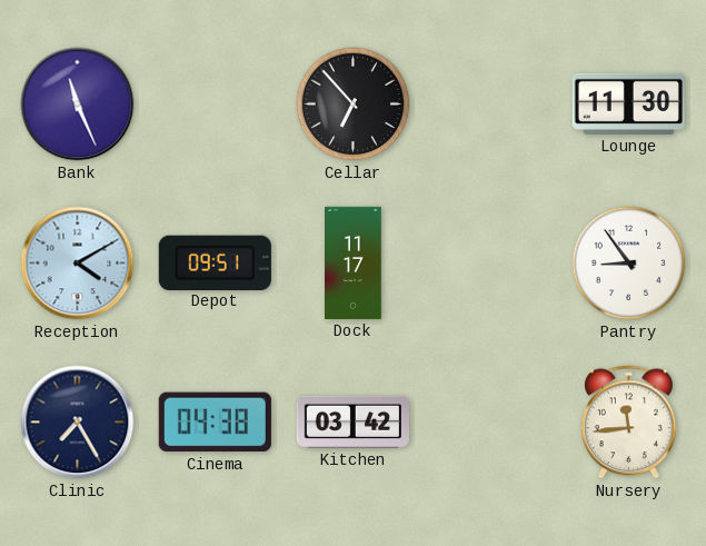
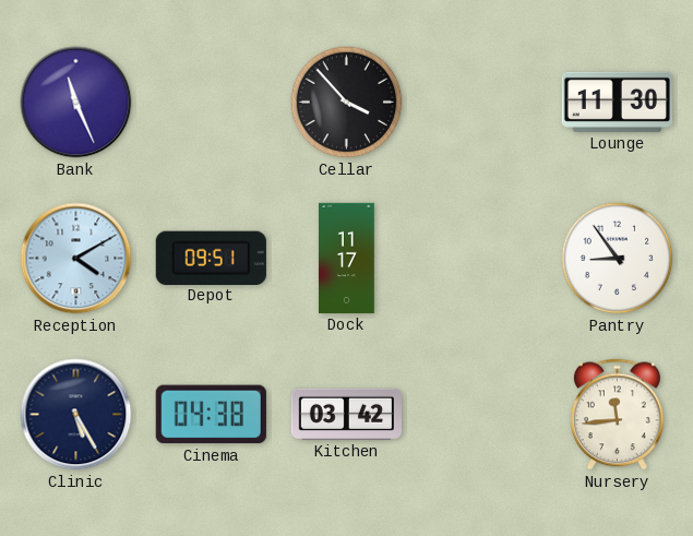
Cellar: 6:53 -> 3:53 (347, 103)
Clinic: 7:25 -> 5:25 (76, 415)
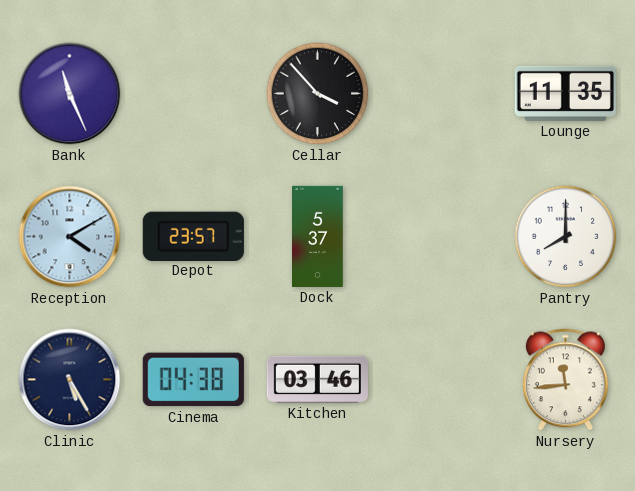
Lounge: 11:30 -> 11:35 (565, 93)
Depot: 09:51 -> 23:57 (193, 236)
Dock: 11:17 -> 5:37 (318, 236)
Pantry: 8:54 -> 8:00 (566, 237)
Kitchen: 03:42 -> 03:46 (317, 379)
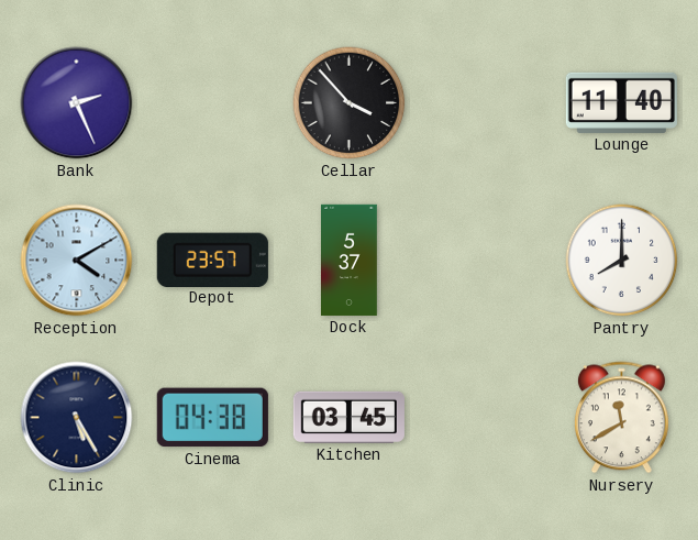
Bank: 11:26 -> 2:26 (77, 103)
Lounge: 11:35 -> 11:40 (621, 102)
Kitchen: 03:46 -> 03:45 (348, 417)
Nursery: 11:44 -> 11:40 (621, 418)
